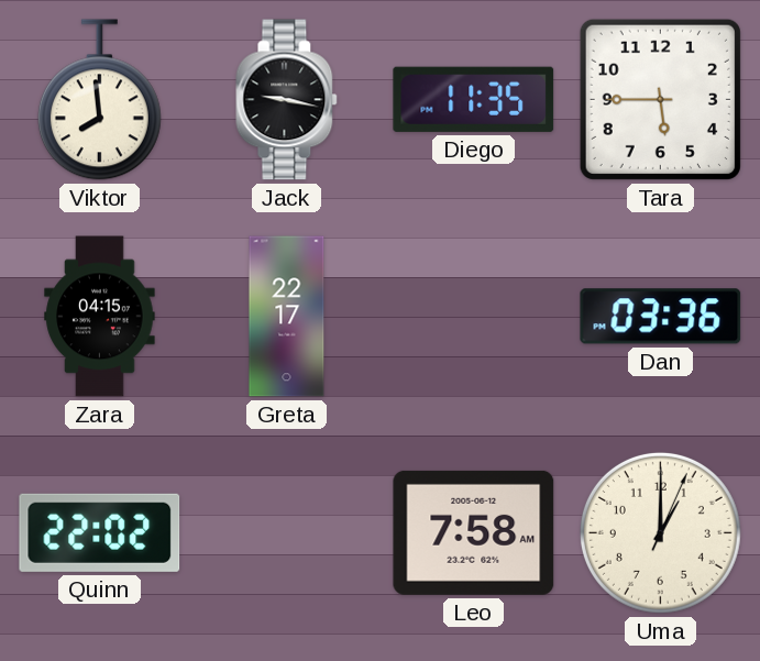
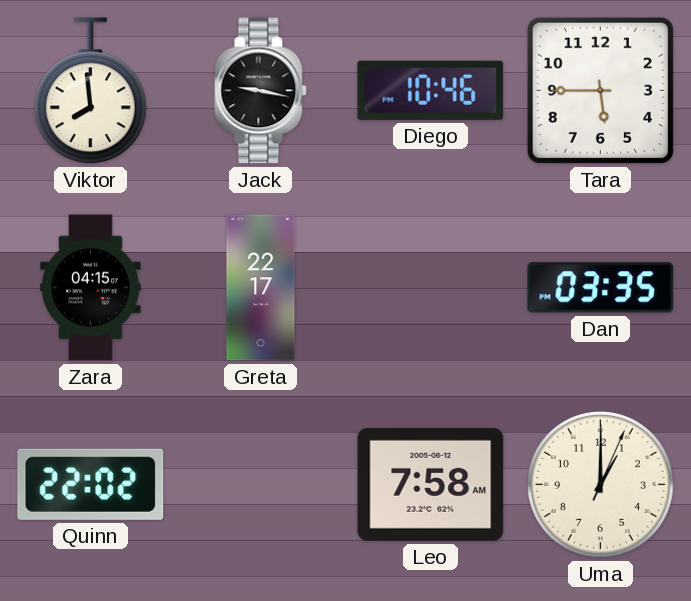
Diego: 11:35 -> 10:46 (431, 90)
Dan: 03:36 -> 03:35 (601, 288)
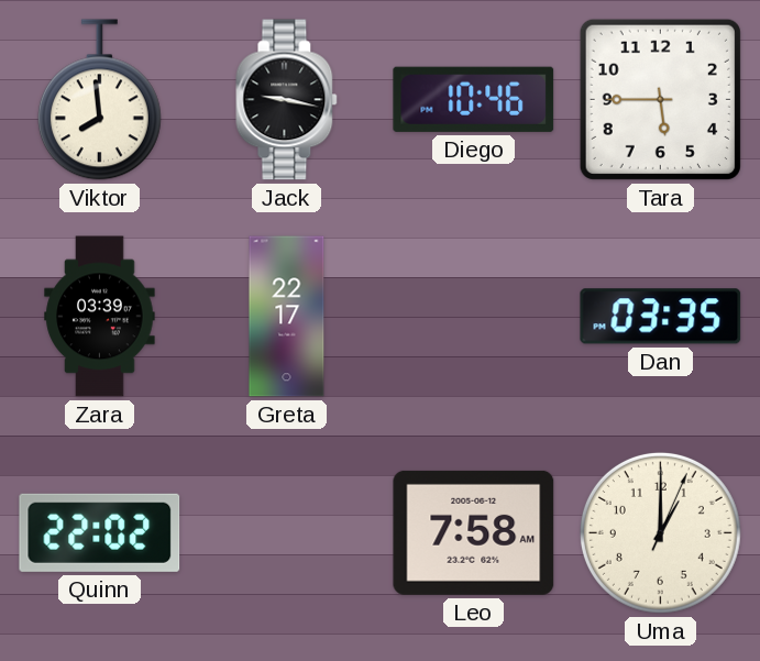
Zara: 04:15 -> 03:39 (100, 317)
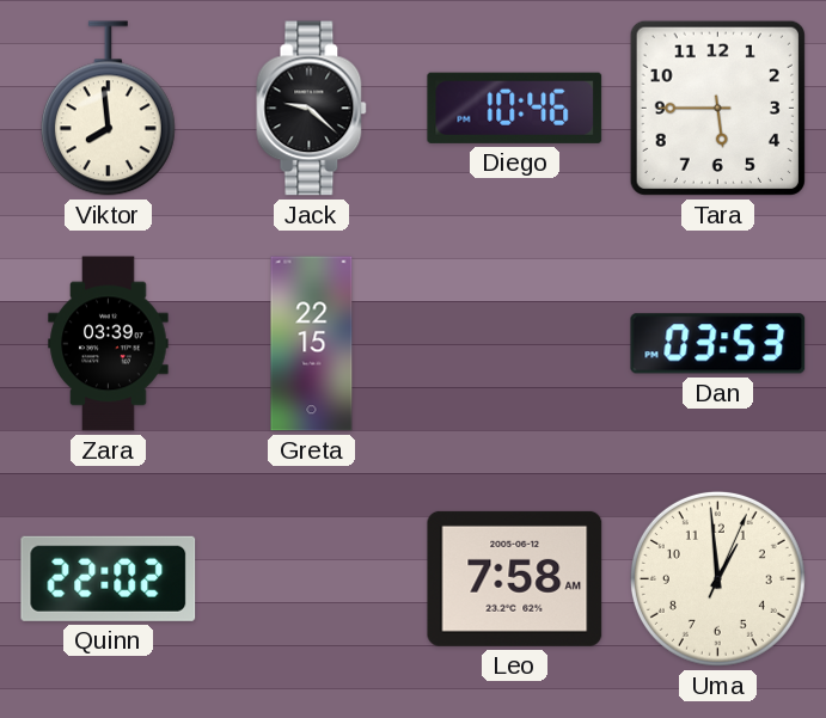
Jack: 9:17 -> 9:22 (312, 109)
Greta: 22:17 -> 22:15 (312, 344)
Dan: 03:35 -> 03:53 (718, 344)
Uma: 1:00 -> 12:59 (717, 578)
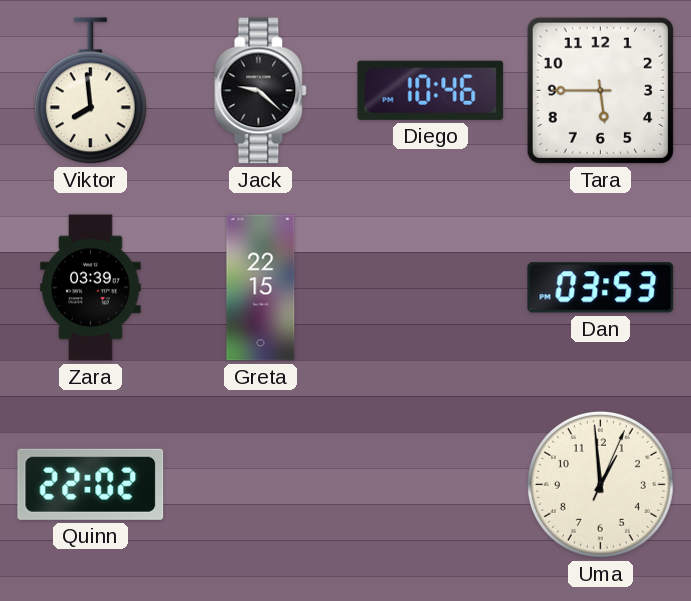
Leo: 7:58 -> none (515, 578)
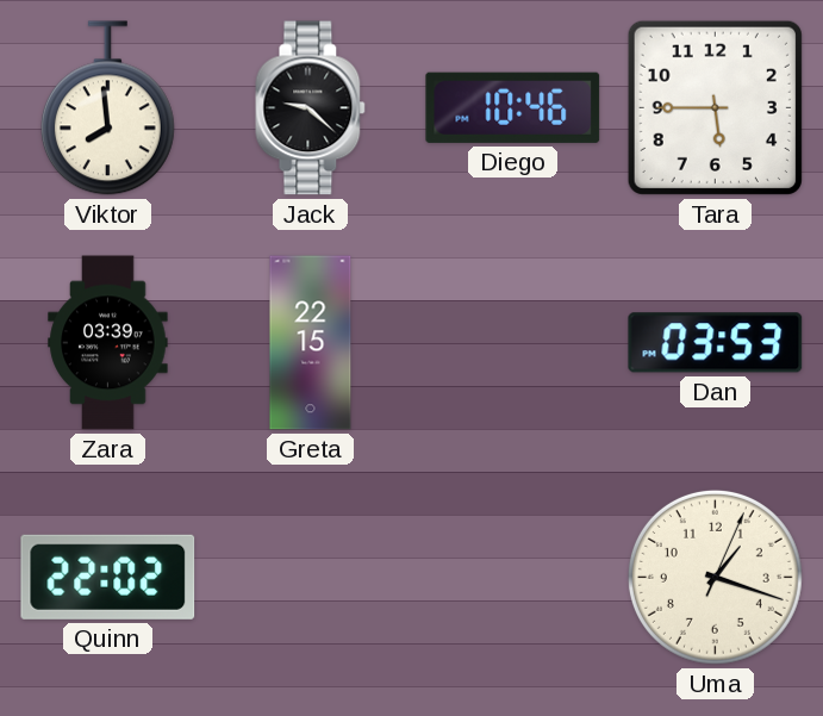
Uma: 12:59 -> 1:18 (715, 577)
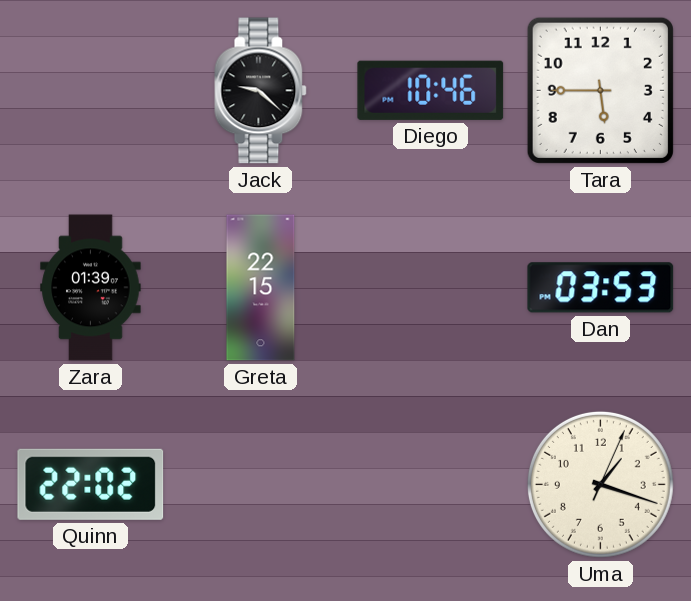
Viktor: 7:59 -> none (107, 108)
Zara: 03:39 -> 01:39 (91, 288)
